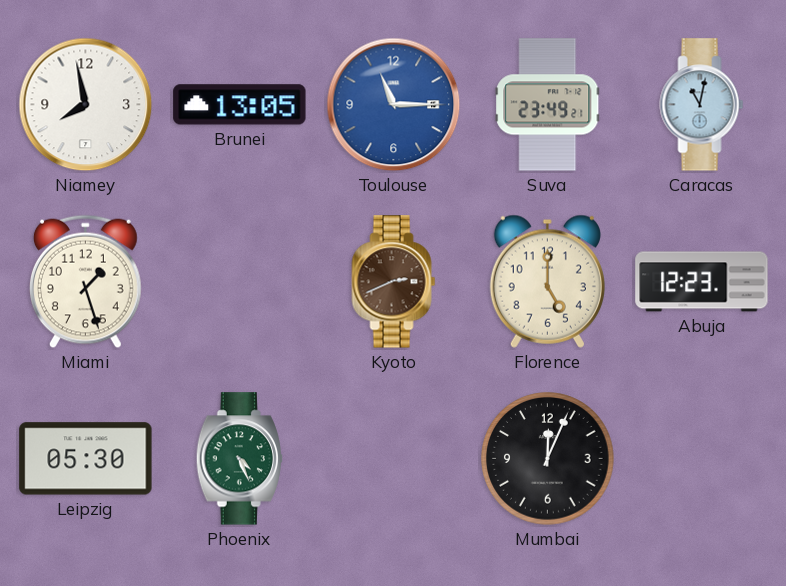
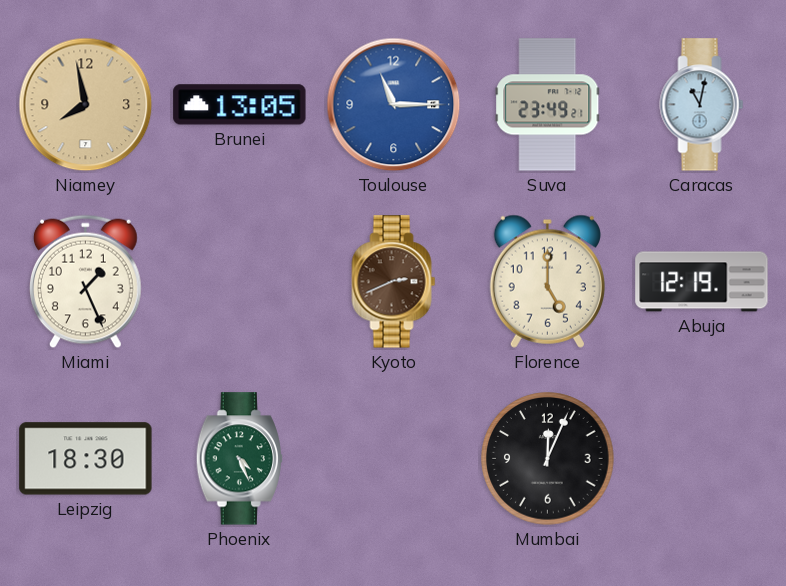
Niamey dial: white -> champagne (86, 105)
Miami: 1:27 -> 1:26 (85, 282)
Abuja: 12:23 -> 12:19 (702, 282)
Leipzig: 05:30 -> 18:30 (86, 459)
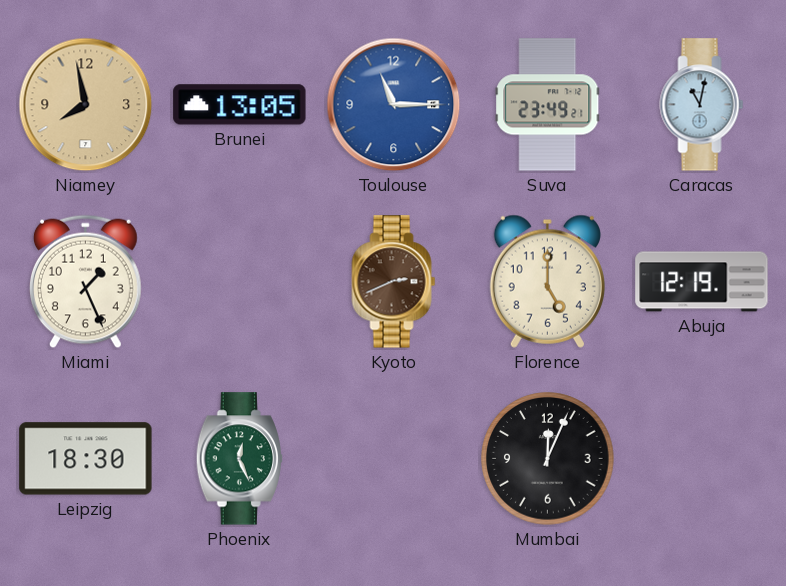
Phoenix: 4:26 -> 12:26 (239, 459)
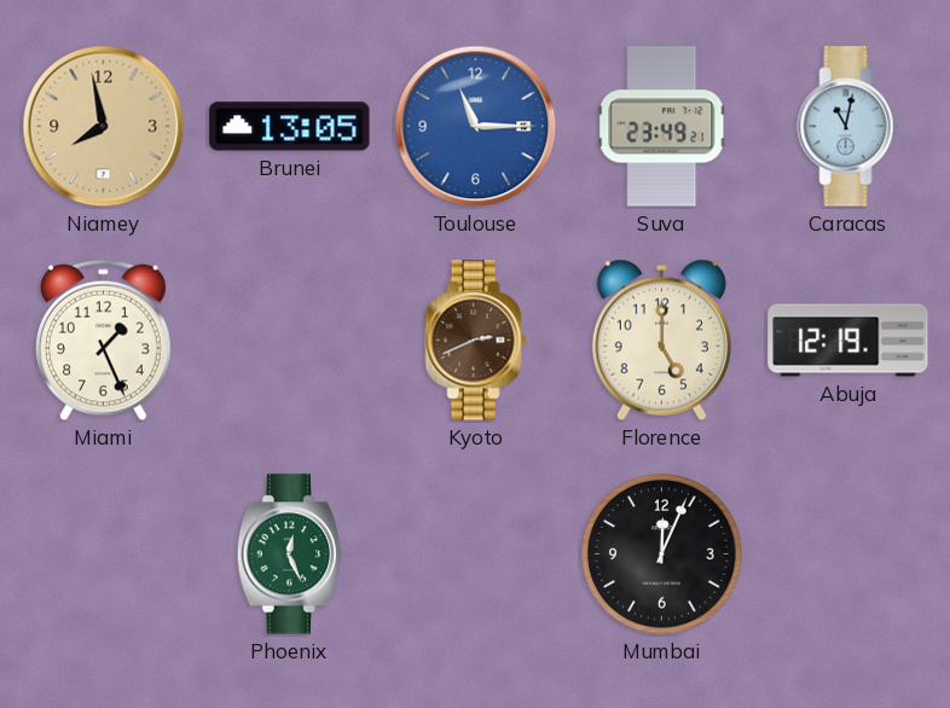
Leipzig: 18:30 -> none (86, 459)
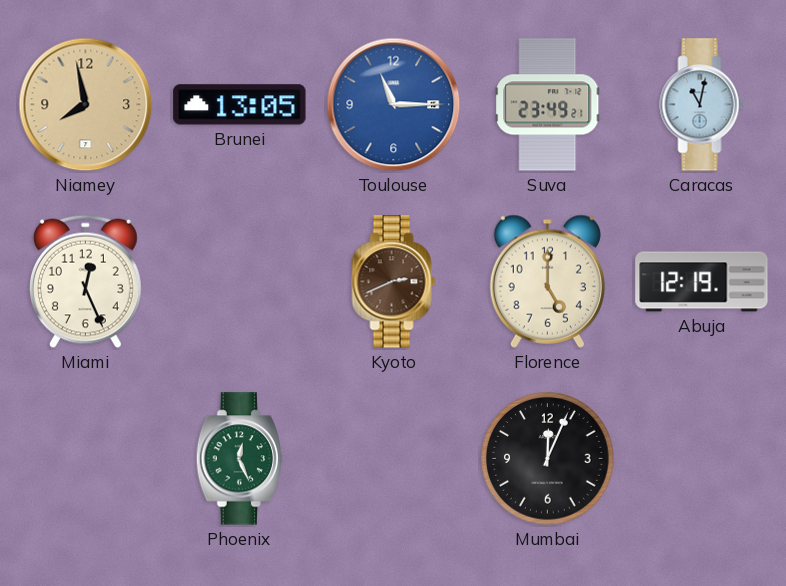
Miami: 1:26 -> 12:26 (85, 282)
